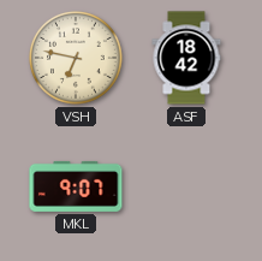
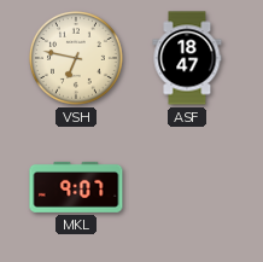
ASF: 18:42 -> 18:47 (187, 58)
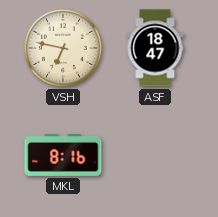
MKL: 9:07 -> 8:16 (63, 155)
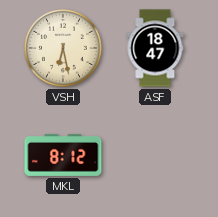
VSH: 6:47 -> 6:28 (64, 49)
MKL: 8:16 -> 8:12 (63, 155)
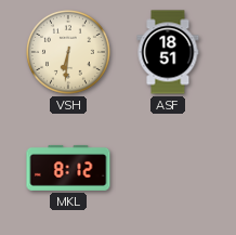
VSH: 6:28 -> 6:31 (69, 53)
ASF: 18:47 -> 18:51 (168, 52)
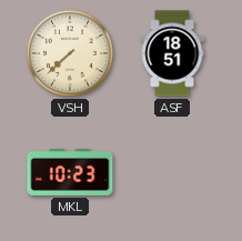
VSH: 6:31 -> 7:38 (71, 54)
MKL: 8:12 -> 10:23 (70, 172)
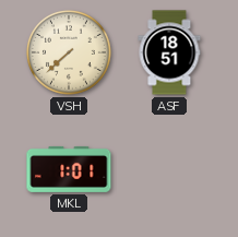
MKL: 10:23 -> 1:01 (69, 169)
